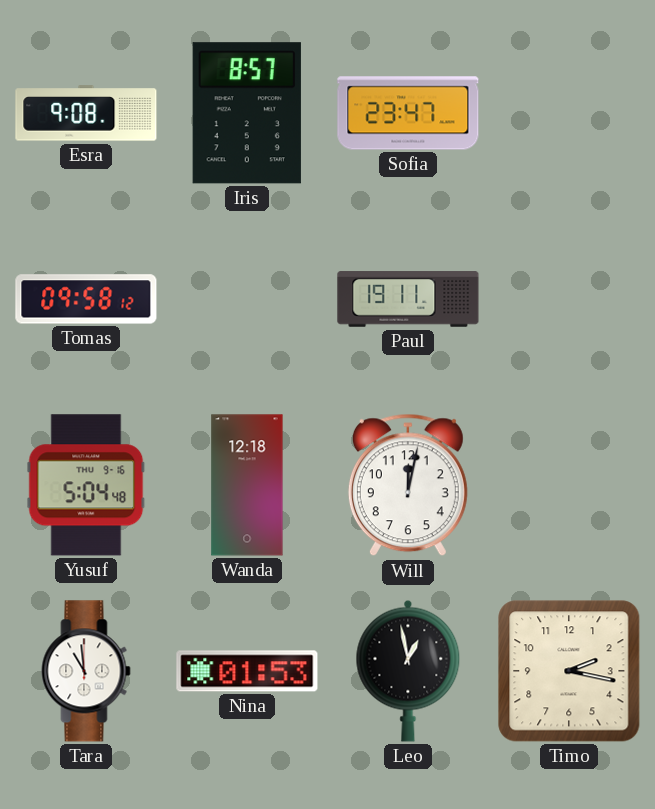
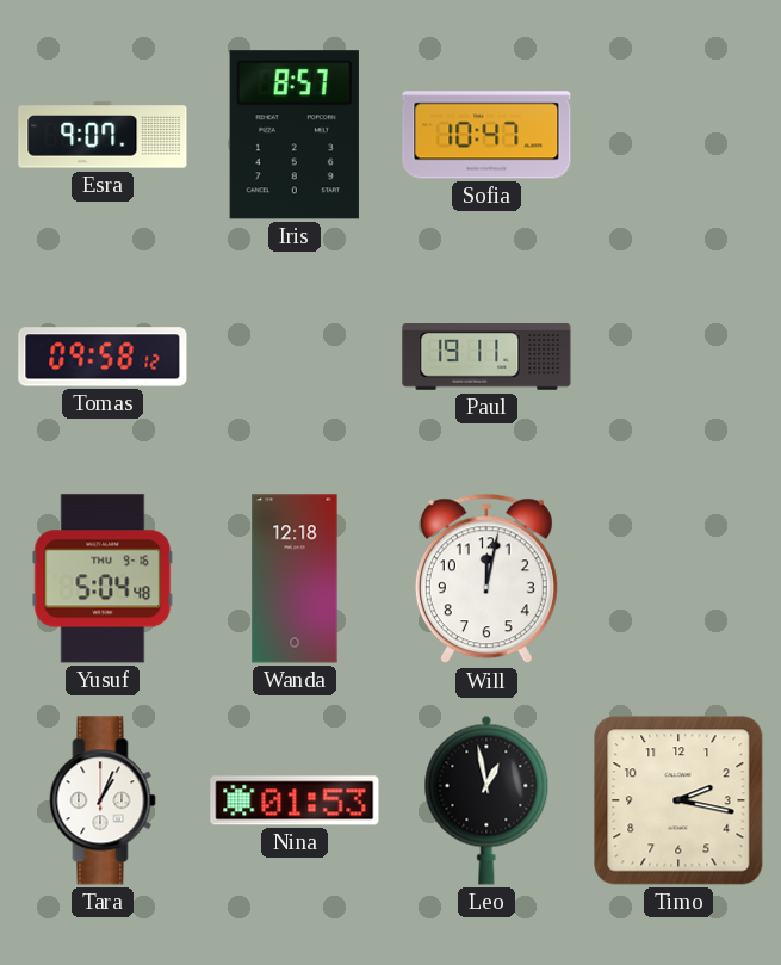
Esra: 9:08 -> 9:07 (103, 135)
Sofia: 23:47 -> 10:47 (486, 135)
Tara: 10:59 -> 1:04 (103, 800)
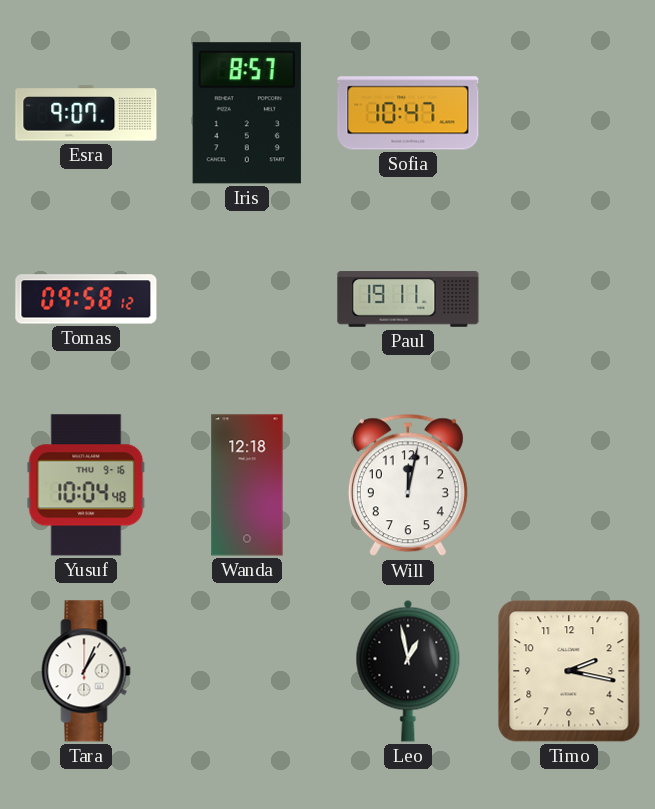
Yusuf: 5:04 -> 10:04 (86, 485)
Nina: 01:53 -> none (295, 800)
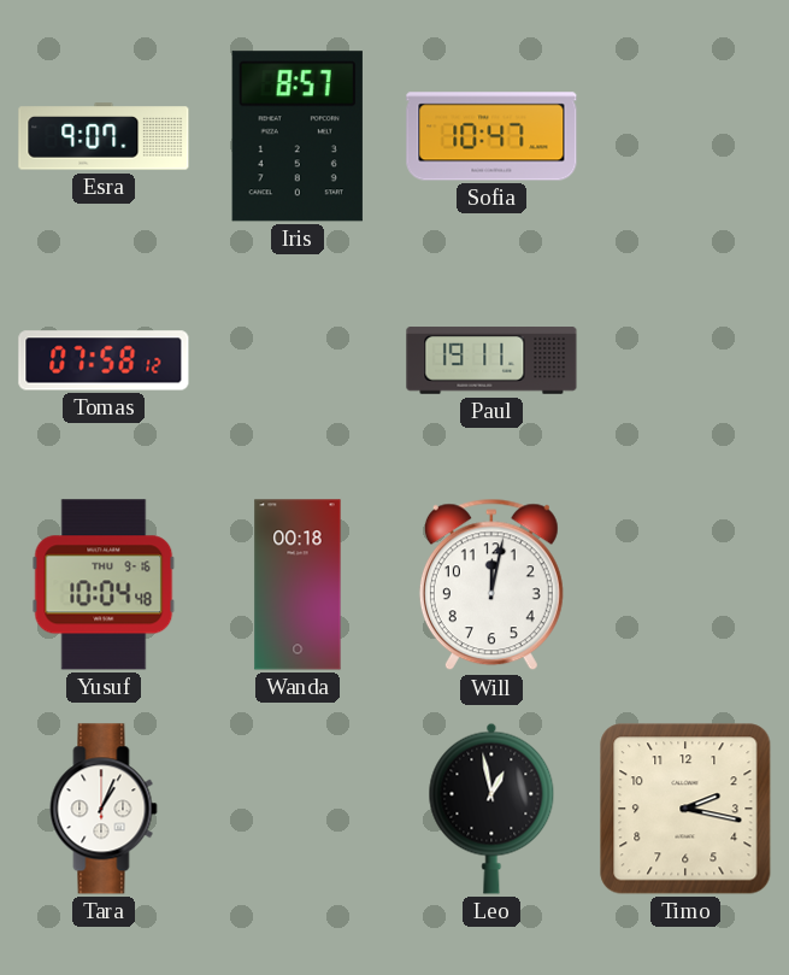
Tomas: 09:58 -> 07:58 (104, 360)
Wanda: 12:18 -> 00:18 (298, 585)
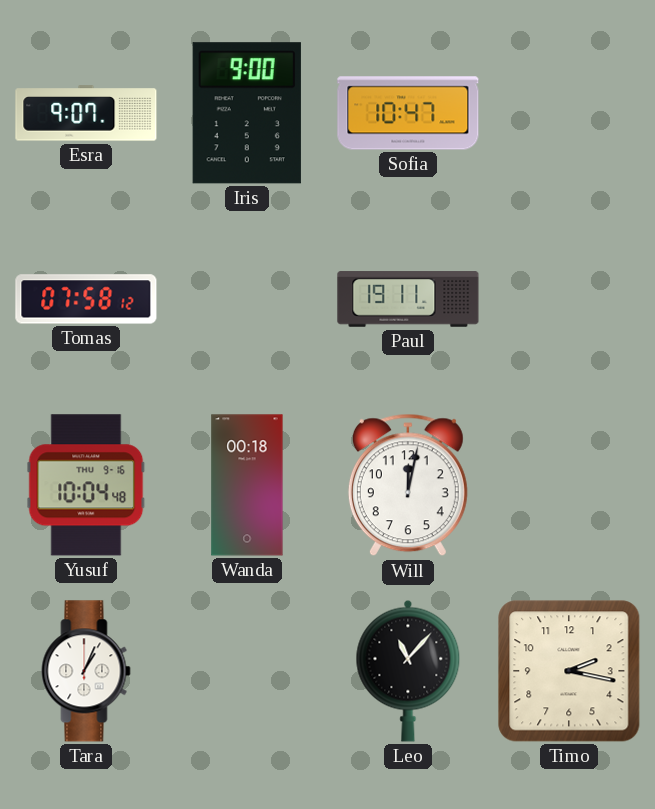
Iris: 8:57 -> 9:00 (247, 113)
Leo: 12:58 -> 11:07 (408, 671)
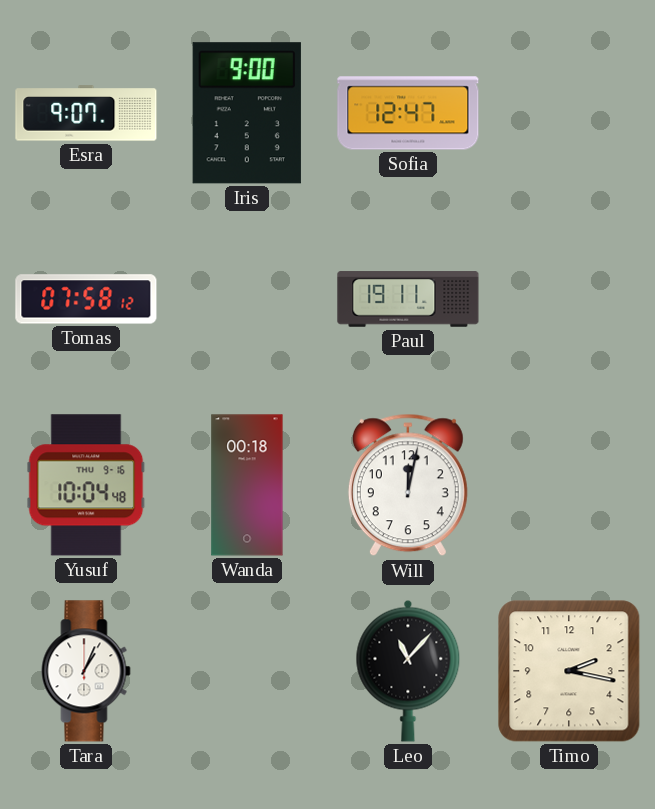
Sofia: 10:47 -> 12:47 (408, 113)
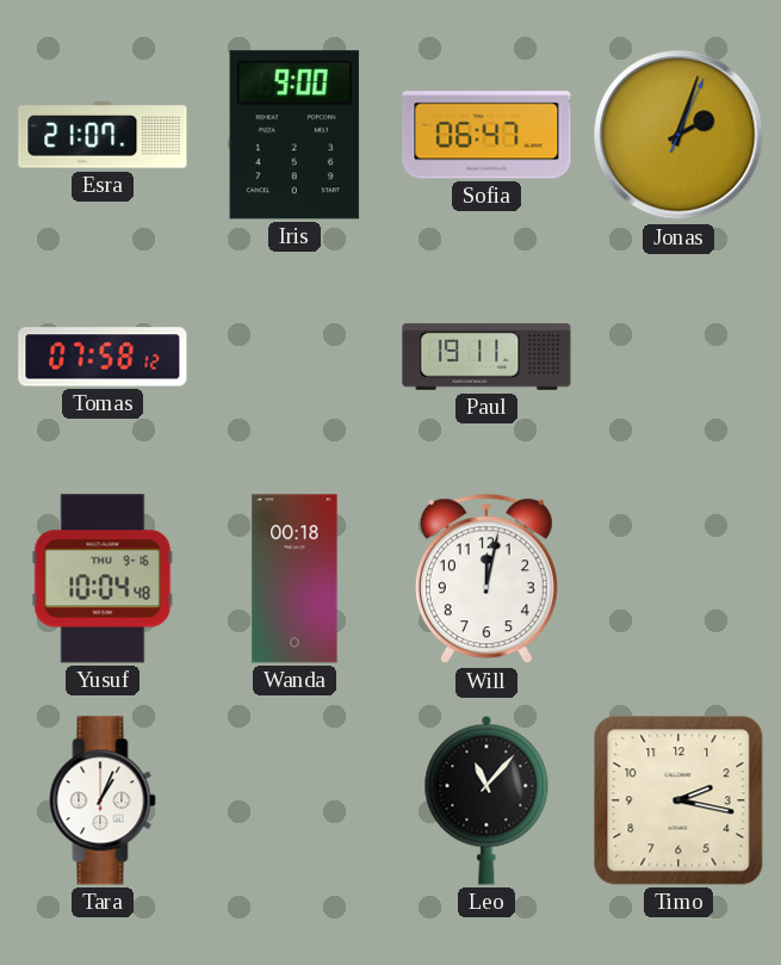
Esra: 9:07 -> 21:07 (103, 135)
Sofia: 12:47 -> 06:47 (486, 135)
Jonas: none -> 2:03 (678, 135)
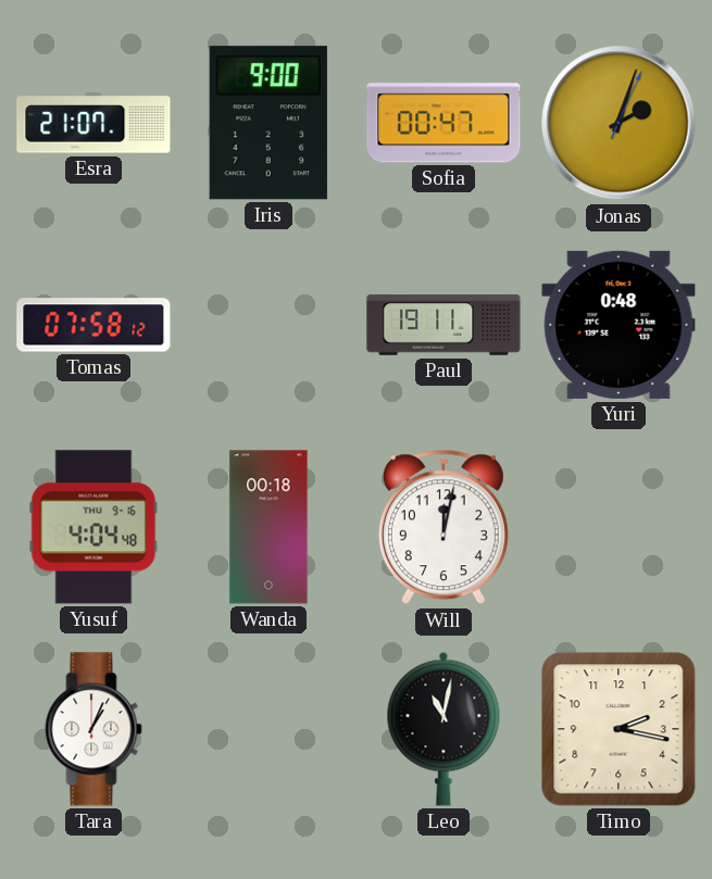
Sofia: 06:47 -> 00:47 (444, 123)
Yuri: none -> 0:48 (619, 325)
Yusuf: 10:04 -> 4:04 (93, 527)
Leo: 11:07 -> 11:02 (444, 729)
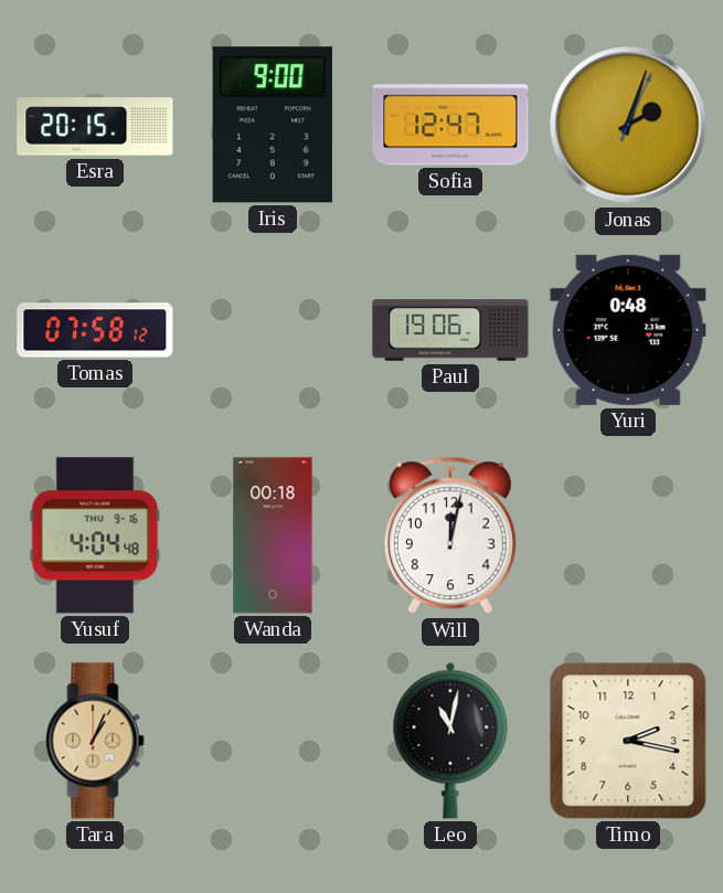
Esra: 21:07 -> 20:15 (95, 125)
Sofia: 00:47 -> 12:47 (450, 125)
Paul: 19:11 -> 19:06 (450, 330)
Tara dial: white -> champagne (95, 741)
